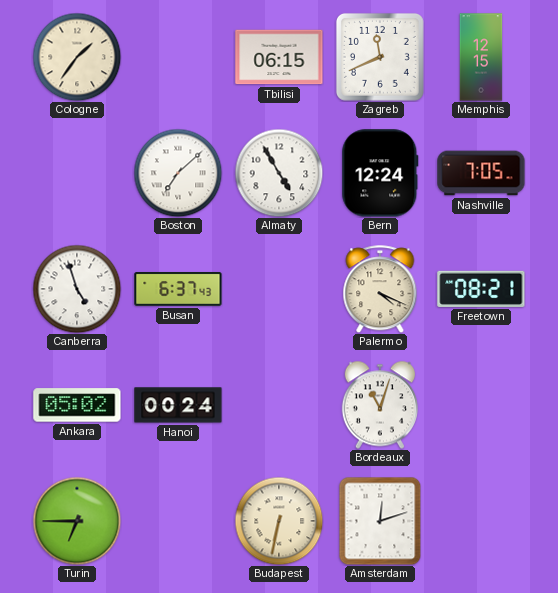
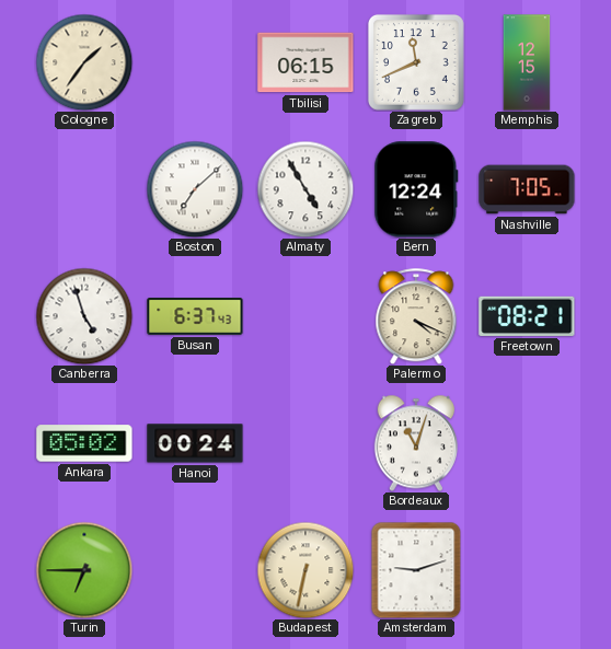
Amsterdam: 12:12 -> 9:12 (416, 570)
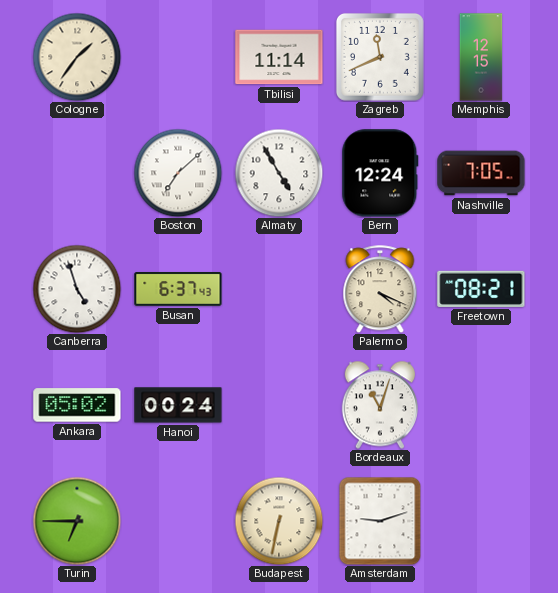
Tbilisi: 06:15 -> 11:14 (279, 57)
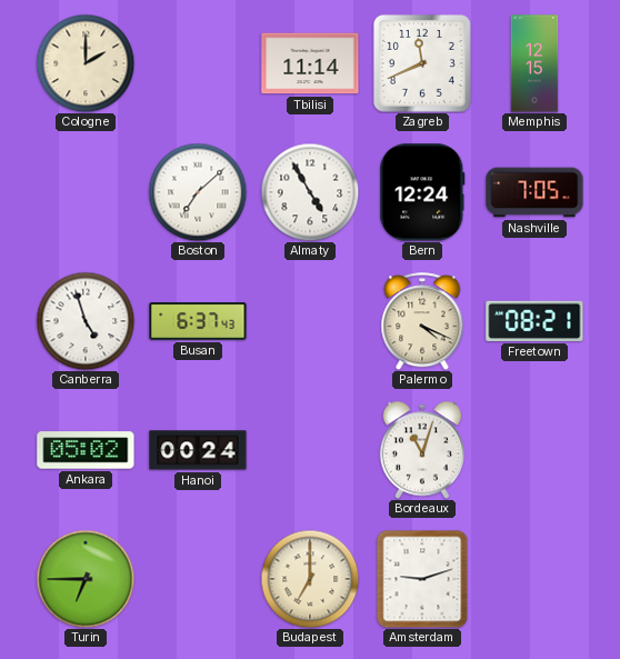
Cologne: 1:36 -> 2:00 (86, 63)
Budapest: 6:32 -> 7:00 (310, 579)
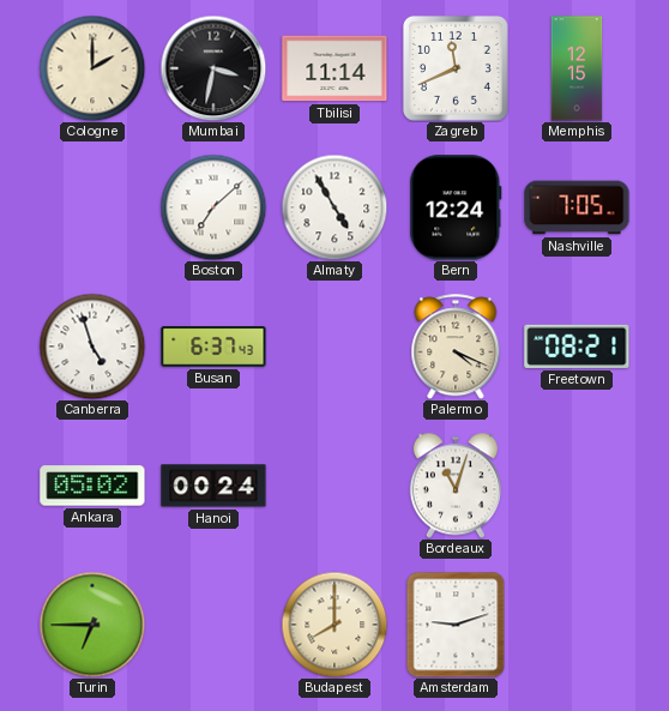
Mumbai: none -> 3:32 (213, 68)
Budapest: 7:00 -> 8:00 (334, 625)
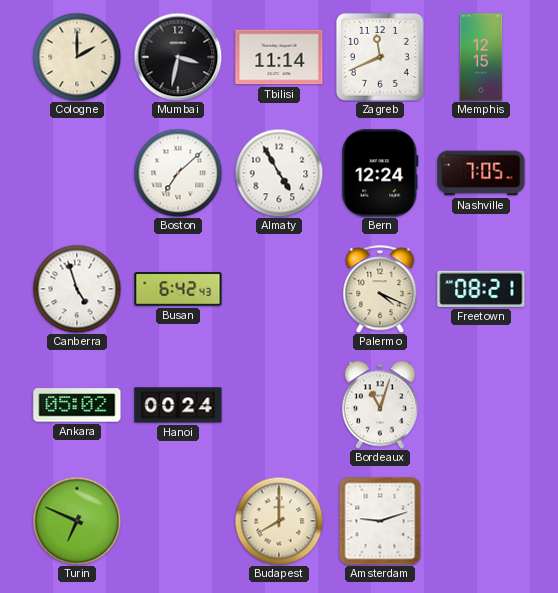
Busan: 6:37 -> 6:42 (178, 290)
Turin: 6:45 -> 6:49 (77, 521)
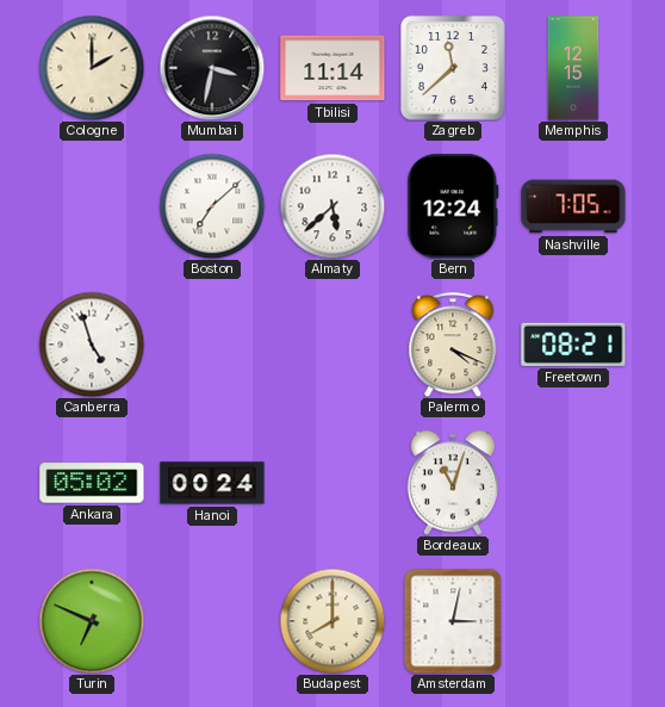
Zagreb: 11:41 -> 11:38 (453, 68)
Almaty: 4:55 -> 5:38 (332, 206)
Busan: 6:42 -> none (178, 290)
Amsterdam: 9:12 -> 3:02 (453, 621)
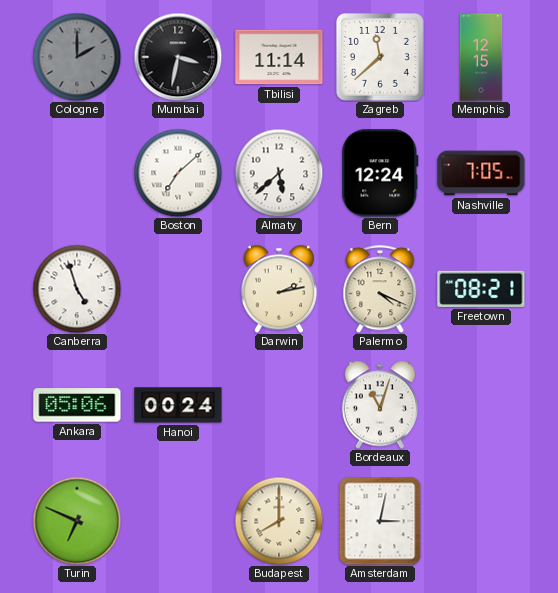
Cologne dial: cream -> grey (77, 57)
Darwin: none -> 2:13 (278, 289)
Ankara: 05:02 -> 05:06 (77, 405)
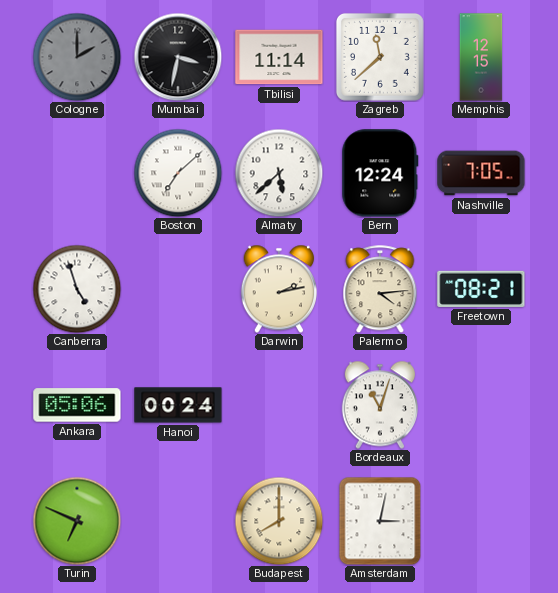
Palermo: 4:19 -> 4:14 (380, 289)
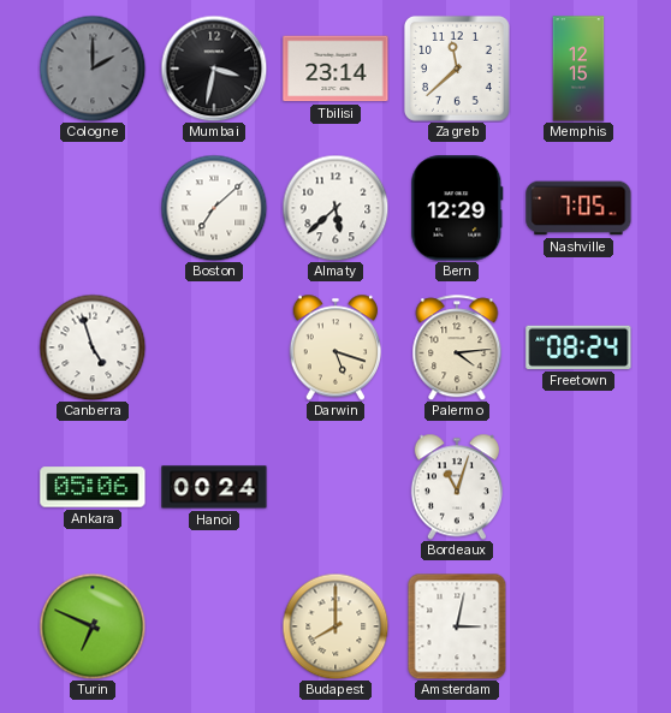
Tbilisi: 11:14 -> 23:14 (335, 69)
Bern: 12:24 -> 12:29 (457, 208)
Darwin: 2:13 -> 5:18 (334, 347)
Freetown: 08:21 -> 08:24 (578, 347)
